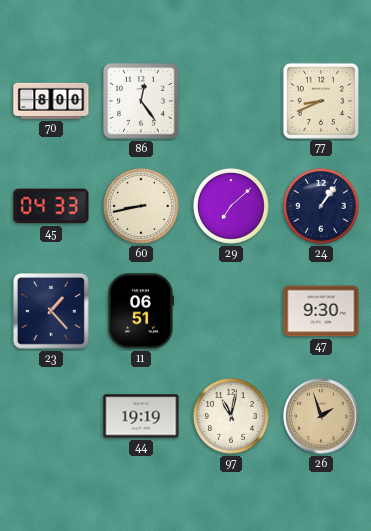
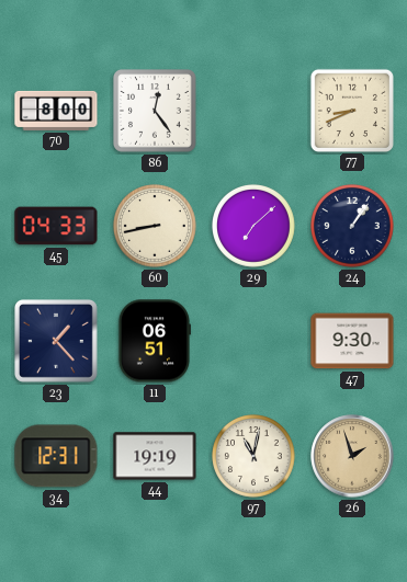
34: none -> 12:31 (56, 456)
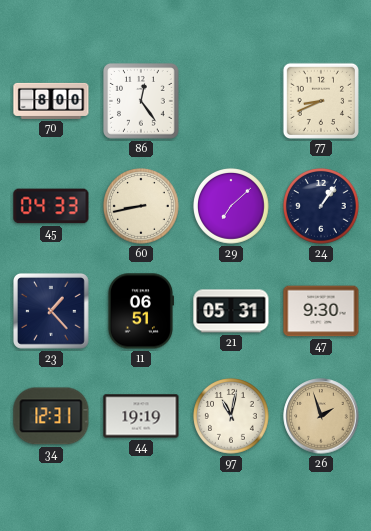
21: none -> 05:31 (231, 311)
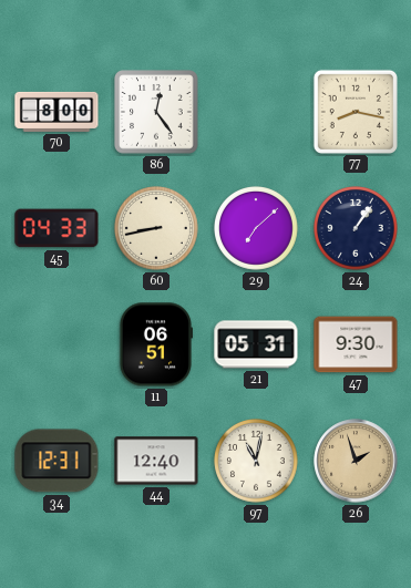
77: 8:41 -> 8:17 (355, 111)
23: 1:23 -> none (51, 311)
44: 19:19 -> 12:40 (156, 461)
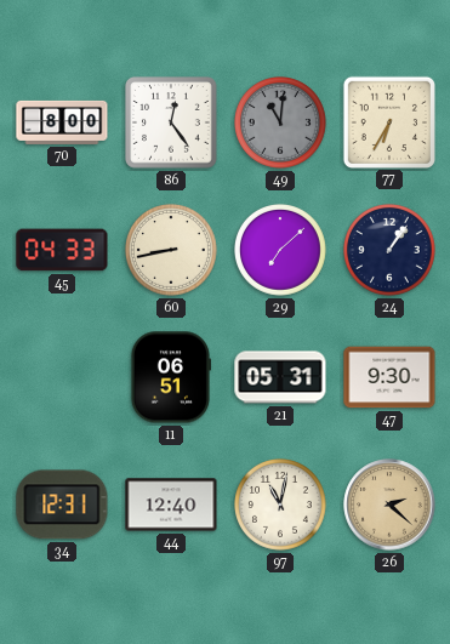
49: none -> 11:01 (281, 124)
77: 8:17 -> 6:35 (388, 121)
26: 1:57 -> 2:22 (389, 505)
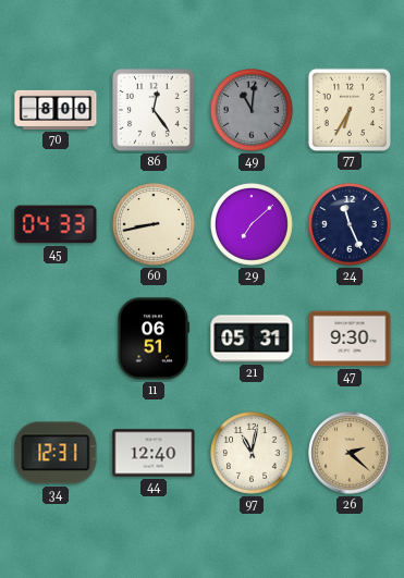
24: 1:06 -> 11:26 (351, 225)
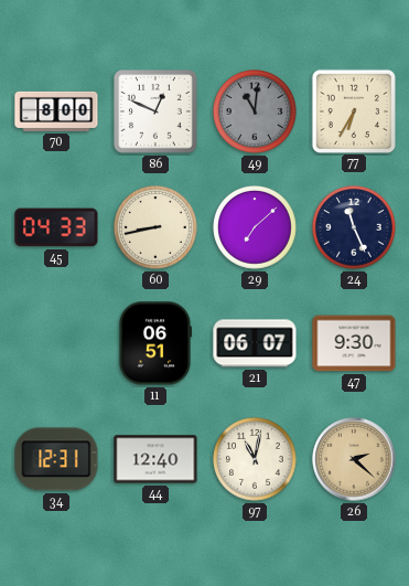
86: 12:24 -> 12:49 (155, 113)
21: 05:31 -> 06:07 (255, 343)
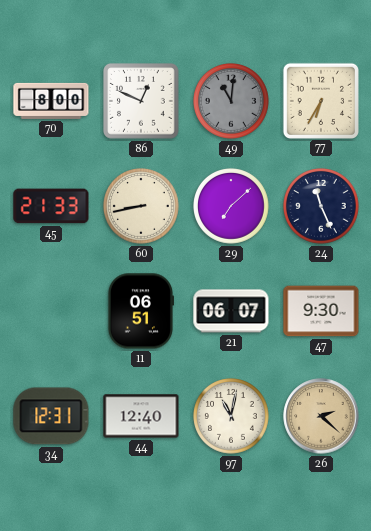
45: 04:33 -> 21:33 (51, 206)
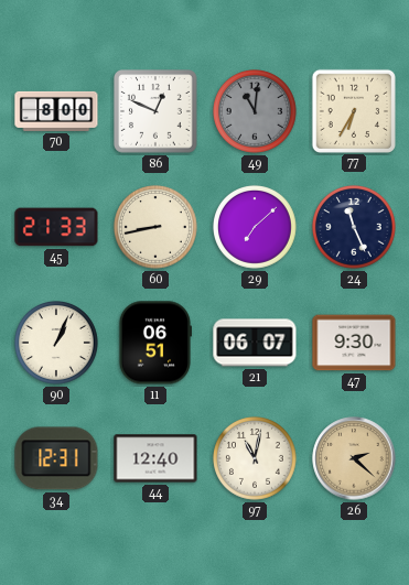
90: none -> 1:04 (57, 344)
